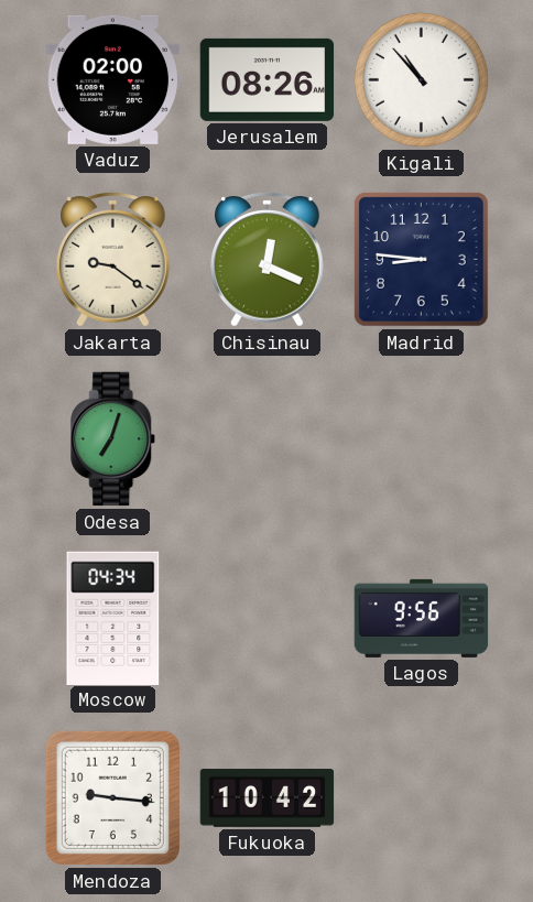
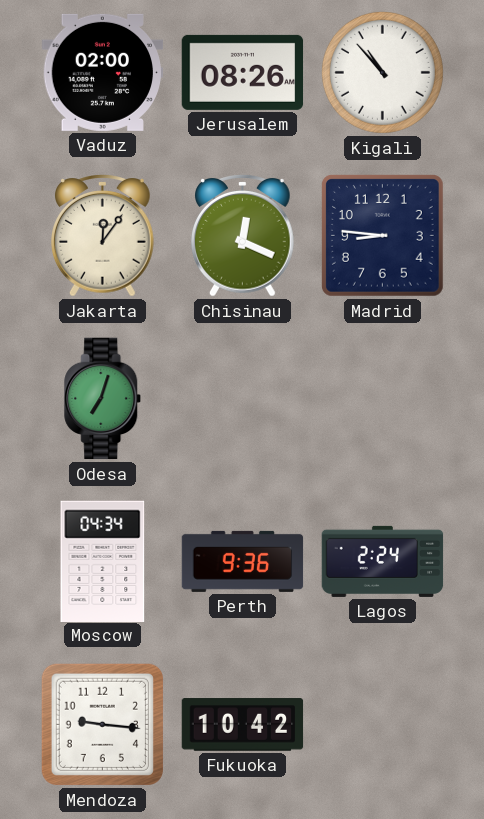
Jakarta: 9:21 -> 12:06 (103, 236)
Perth: none -> 9:36 (243, 561)
Lagos: 9:56 -> 2:24 (383, 561)
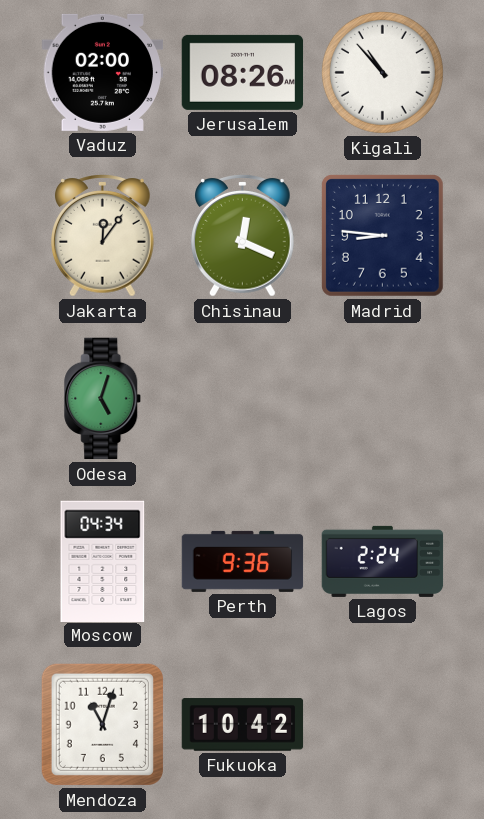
Odesa: 7:03 -> 5:03 (103, 399)
Mendoza: 9:16 -> 11:03 (102, 724)
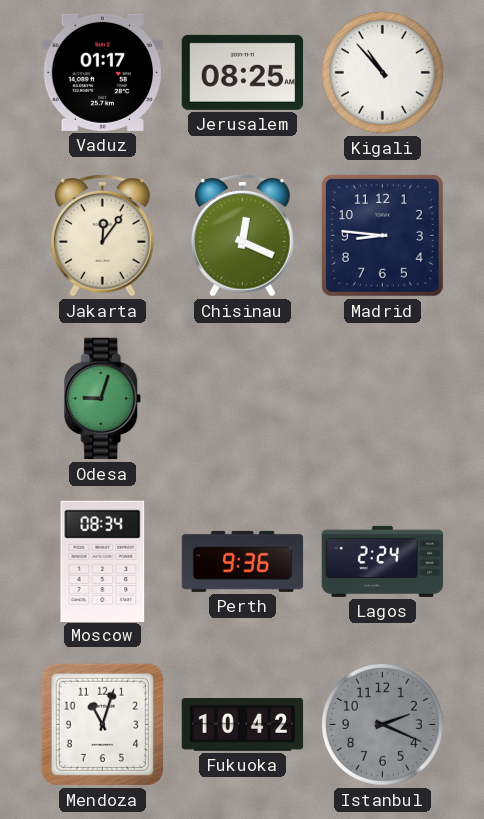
Vaduz: 02:00 -> 01:17 (103, 72)
Jerusalem: 08:26 -> 08:25 (243, 72)
Odesa: 5:03 -> 9:03 (103, 399)
Moscow: 04:34 -> 08:34 (103, 561)
Istanbul: none -> 2:19 (382, 724)
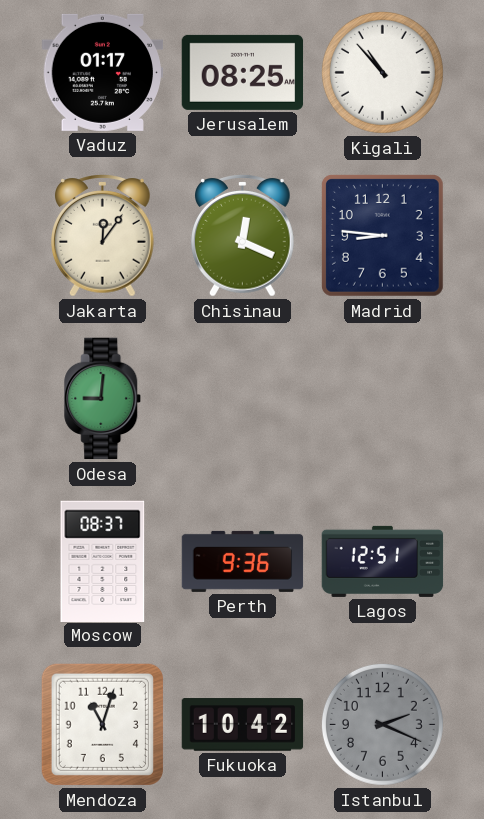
Odesa: 9:03 -> 9:01 (103, 399)
Moscow: 08:34 -> 08:37 (103, 561)
Lagos: 2:24 -> 12:51 (383, 561)
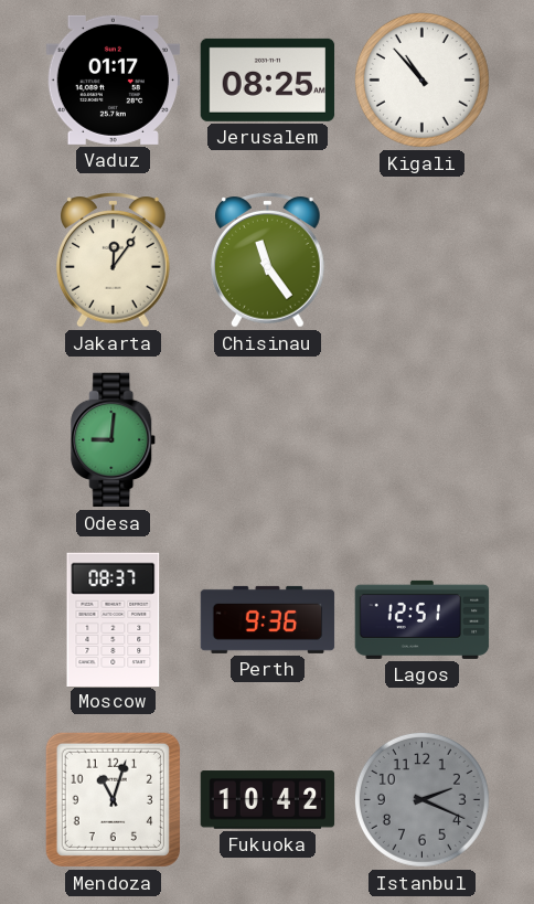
Chisinau: 12:19 -> 11:24 (268, 260)
Madrid: 8:46 -> none (383, 236)
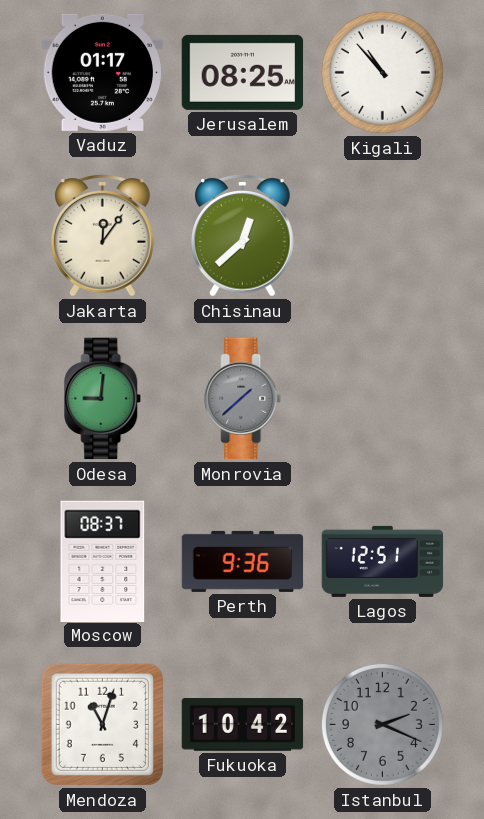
Chisinau: 11:24 -> 12:38 (243, 236)
Monrovia: none -> 1:38 (243, 399)
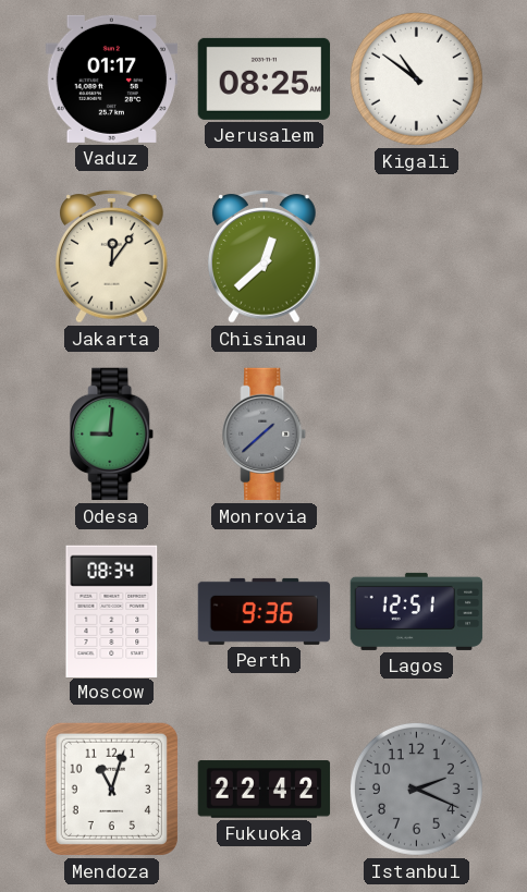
Kigali: 10:53 -> 10:51 (416, 78)
Moscow: 08:37 -> 08:34 (112, 611)
Fukuoka: 10:42 -> 22:42 (265, 790)
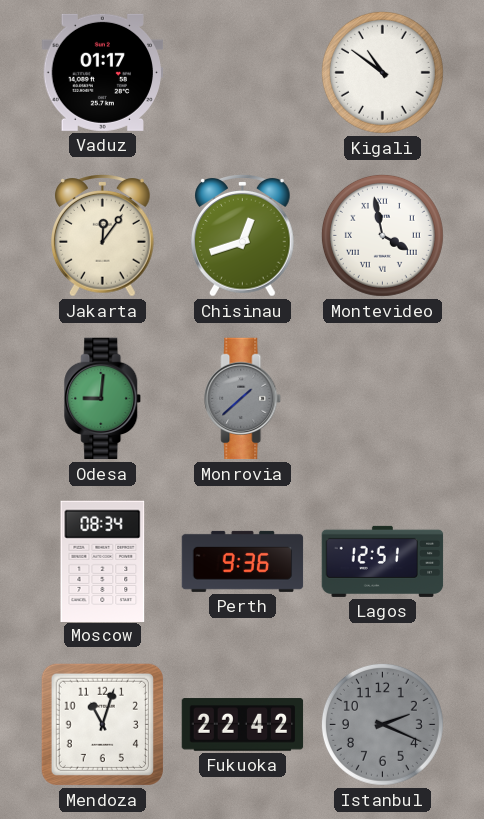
Jerusalem: 08:25 -> none (265, 78)
Chisinau: 12:38 -> 12:42 (243, 236)
Montevideo: none -> 3:58 (382, 235)
